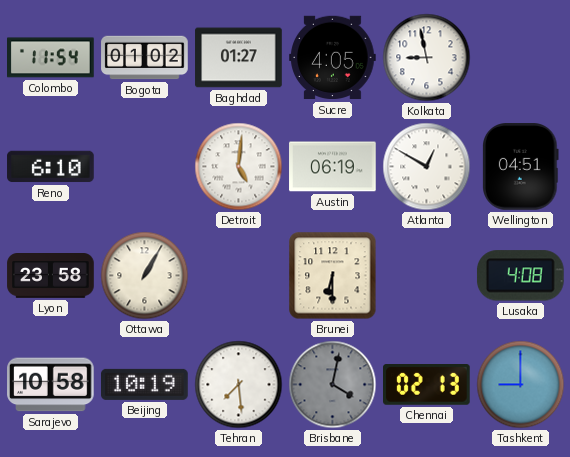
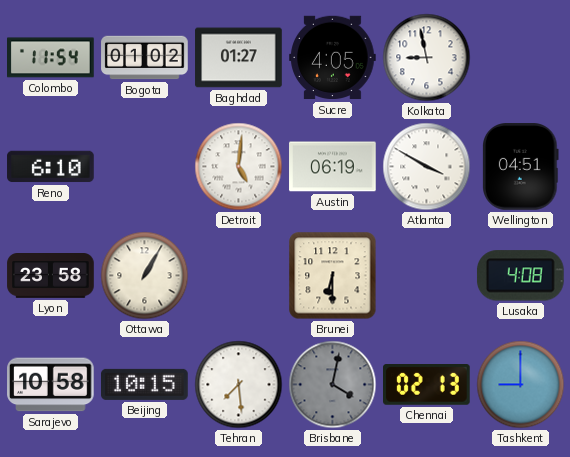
Atlanta: 12:50 -> 3:50 (427, 167)
Beijing: 10:19 -> 10:15 (145, 384)
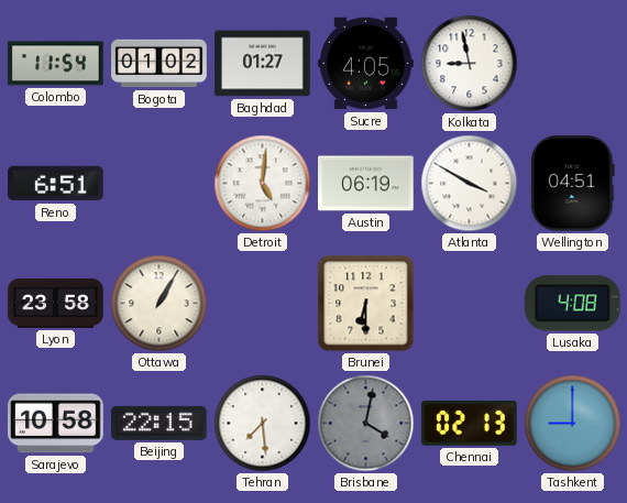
Reno: 6:10 -> 6:51 (56, 184)
Beijing: 10:15 -> 22:15 (159, 423)
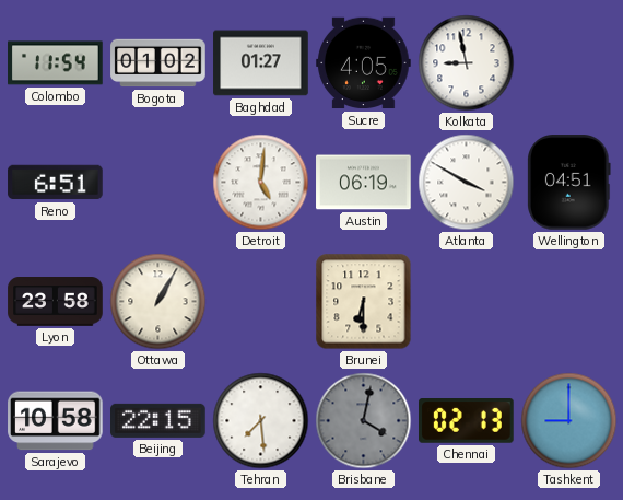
Lusaka: 4:08 -> none (572, 304)
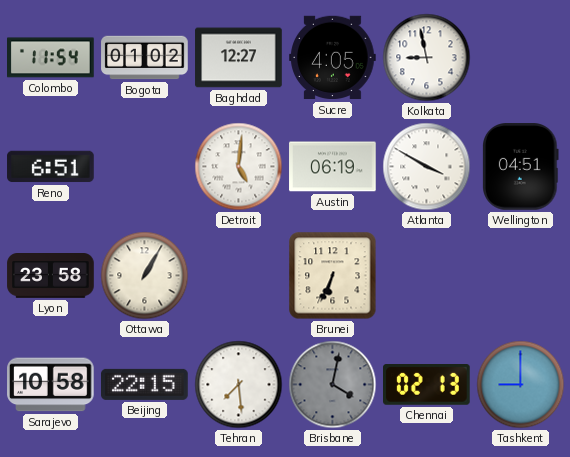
Baghdad: 01:27 -> 12:27 (239, 58)
Brunei: 6:30 -> 6:34 (333, 276)
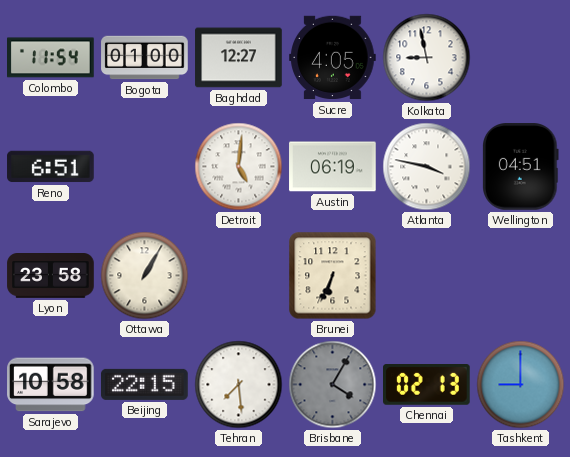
Bogota: 01:02 -> 01:00 (145, 58)
Atlanta: 3:50 -> 3:47 (427, 167)
Brisbane: 4:02 -> 4:05 (333, 385)
